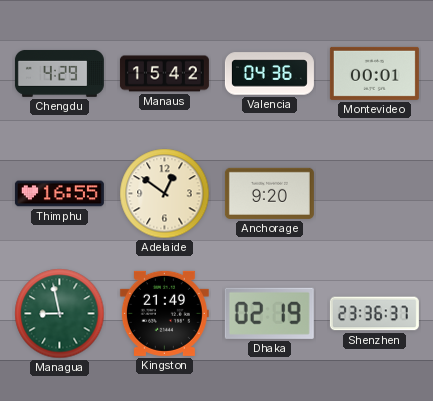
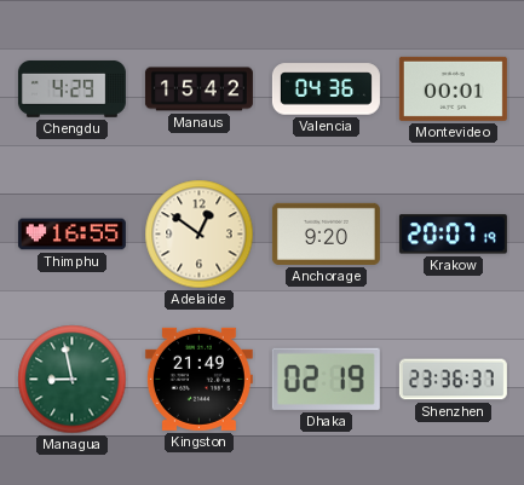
Krakow: none -> 20:07 (453, 235)
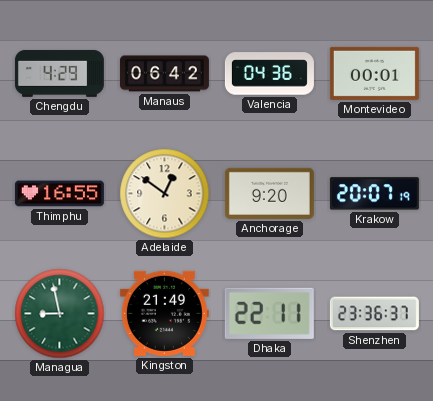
Manaus: 15:42 -> 06:42 (164, 74)
Dhaka: 02:19 -> 22:11 (269, 313)
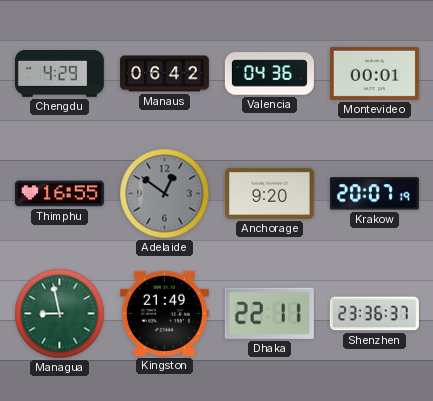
Adelaide dial: cream -> grey (165, 194)
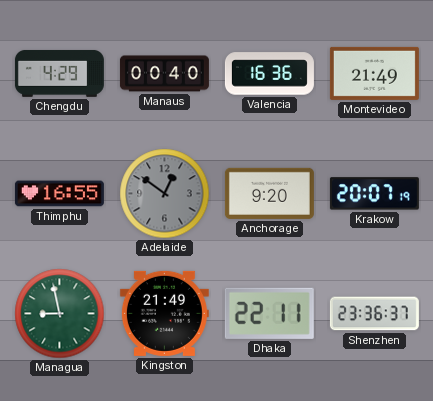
Manaus: 06:42 -> 00:40 (164, 74)
Valencia: 04:36 -> 16:36 (269, 74)
Montevideo: 00:01 -> 21:49 (374, 73)
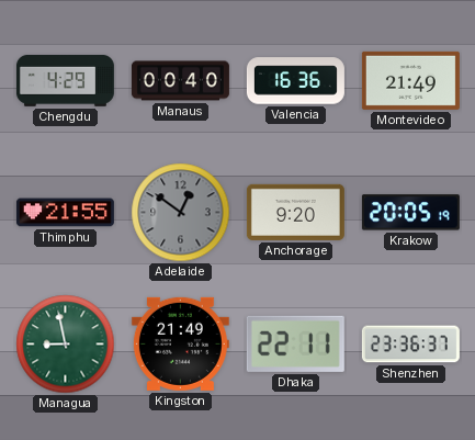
Thimphu: 16:55 -> 21:55 (65, 213)
Krakow: 20:07 -> 20:05 (410, 213)
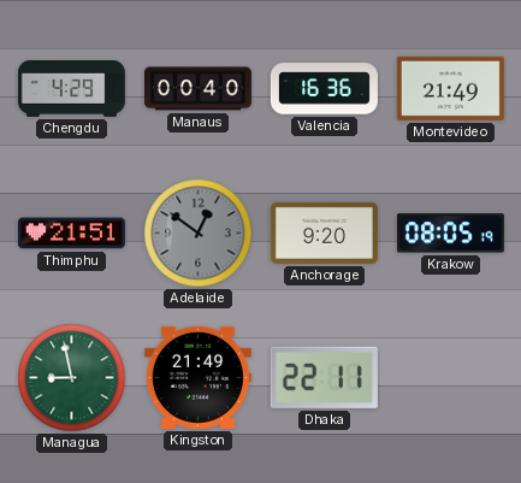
Thimphu: 21:55 -> 21:51 (71, 234)
Krakow: 20:05 -> 08:05 (450, 234)
Shenzhen: 23:36 -> none (410, 345)
